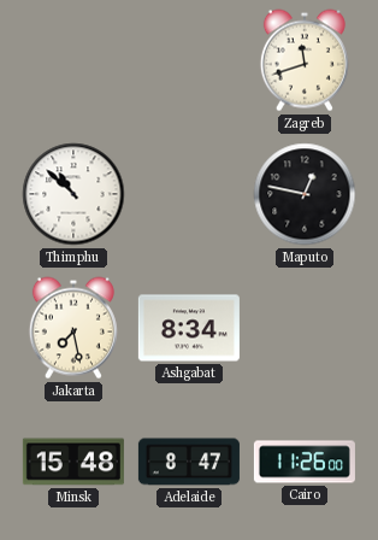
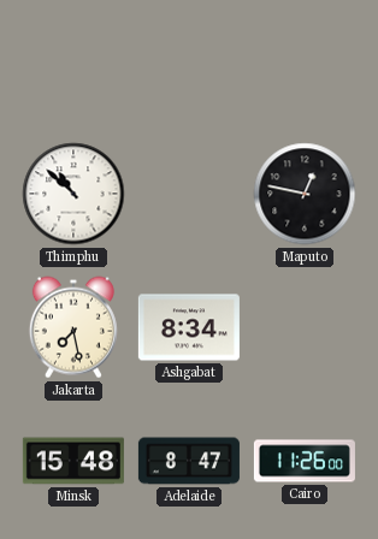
Zagreb: 11:42 -> none (305, 60)
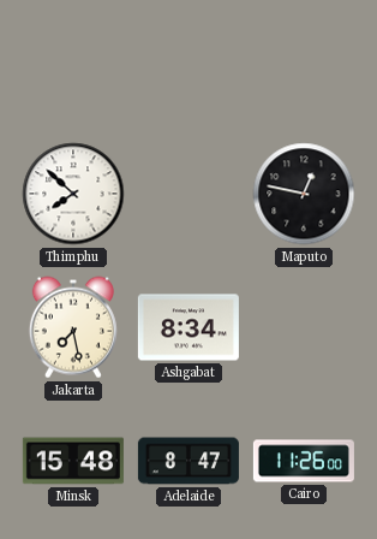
Thimphu: 10:52 -> 7:52 (73, 194)
